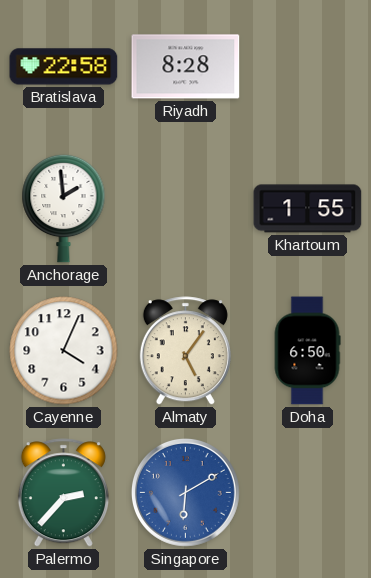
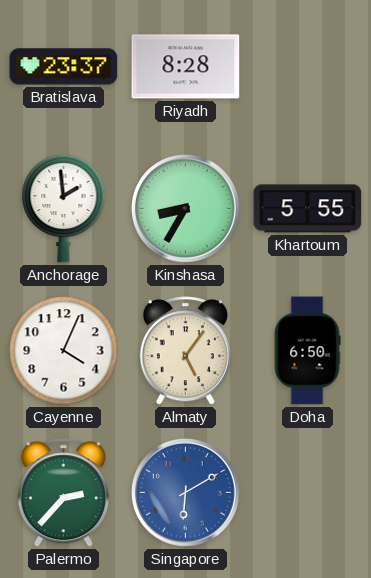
Bratislava: 22:58 -> 23:37 (64, 67)
Kinshasa: none -> 8:35 (185, 208)
Khartoum: 1:55 -> 5:55 (308, 209)
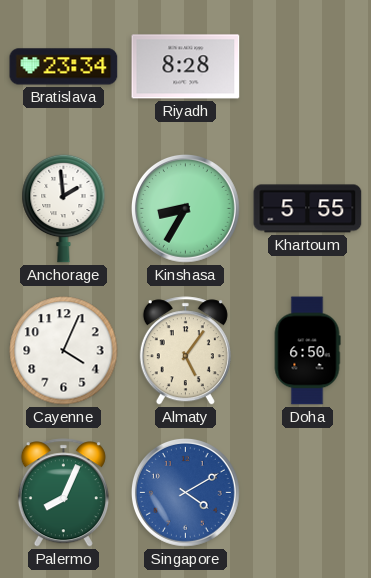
Bratislava: 23:37 -> 23:34 (64, 67)
Palermo: 2:37 -> 8:04 (63, 493)
Singapore: 6:10 -> 4:10 (185, 492)
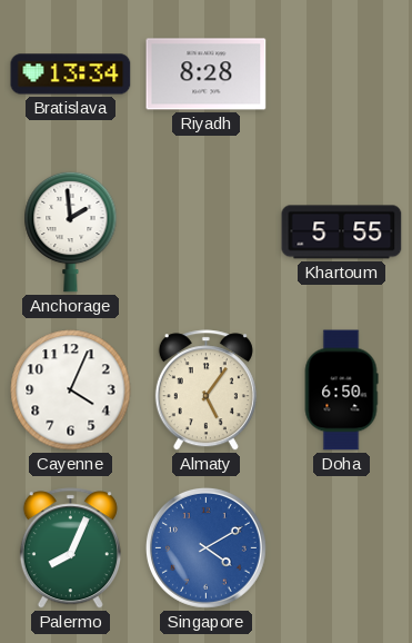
Bratislava: 23:34 -> 13:34 (71, 75)
Kinshasa: 8:35 -> none (185, 208)
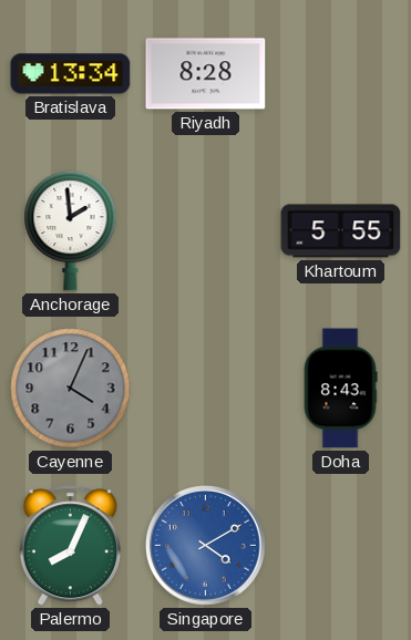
Cayenne dial: white -> grey (71, 389)
Almaty: 5:06 -> none (205, 390)
Doha: 6:50 -> 8:43 (340, 389)
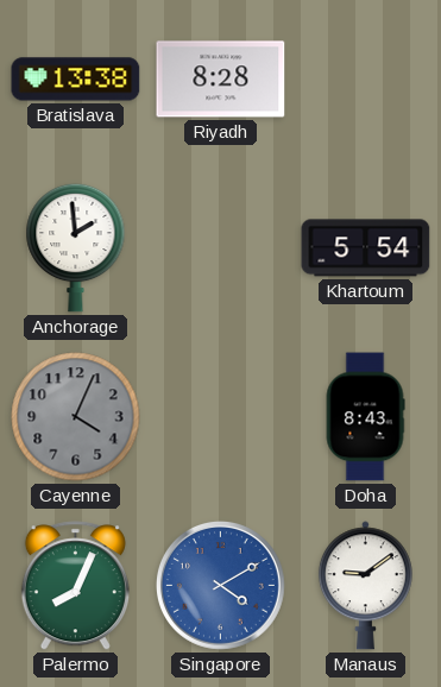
Bratislava: 13:34 -> 13:38 (76, 80)
Khartoum: 5:55 -> 5:54 (366, 248)
Manaus: none -> 9:09 (365, 586)
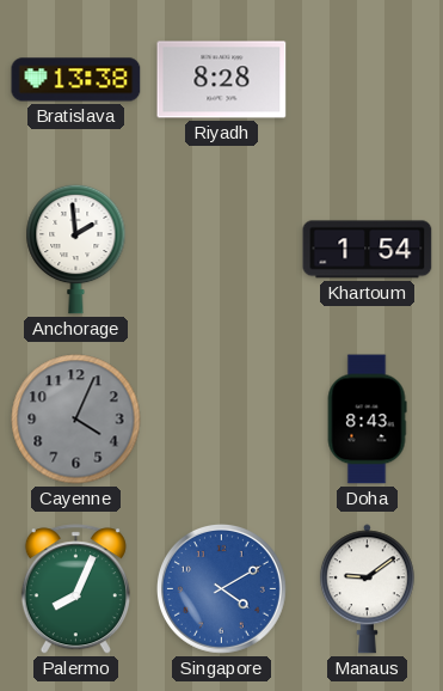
Khartoum: 5:54 -> 1:54 (368, 250)
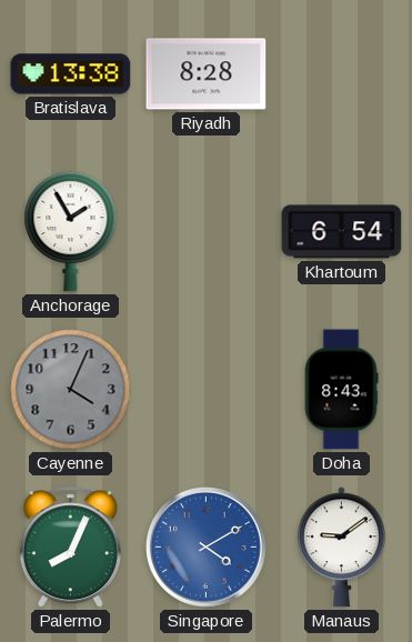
Anchorage: 1:59 -> 1:55 (71, 231)
Khartoum: 1:54 -> 6:54 (342, 232)
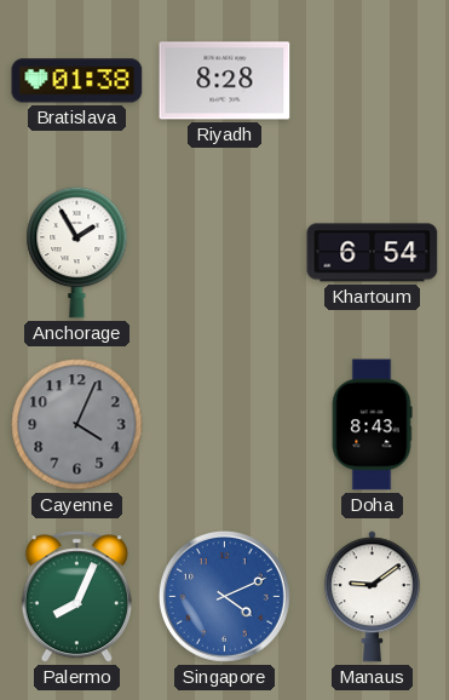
Bratislava: 13:38 -> 01:38 (77, 81)
Singapore: 4:10 -> 4:11 (224, 596)
